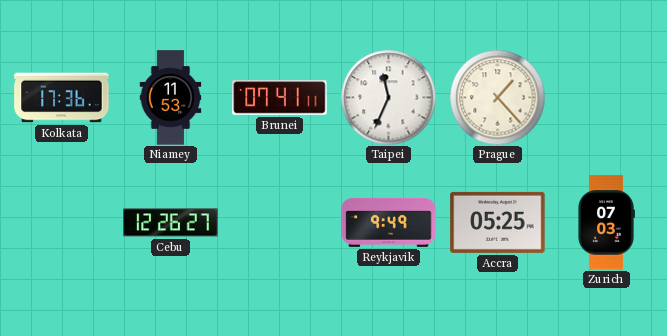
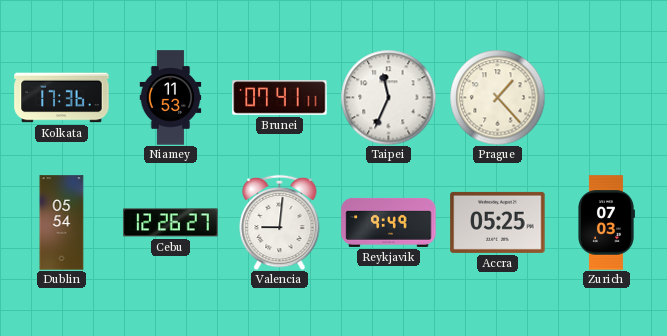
Dublin: none -> 05:54 (62, 223)
Valencia: none -> 9:01 (280, 222)
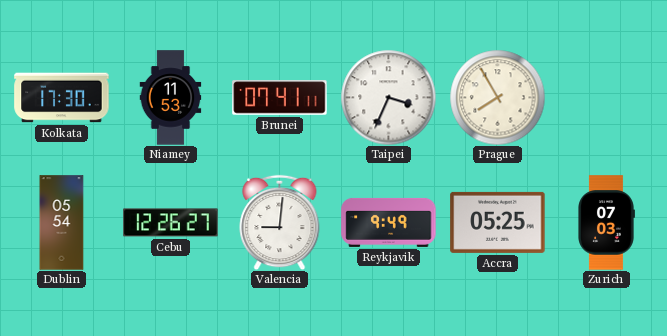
Kolkata: 17:36 -> 17:30 (62, 98)
Taipei: 11:34 -> 3:34 (388, 97)
Prague: 1:23 -> 7:55 (497, 97)
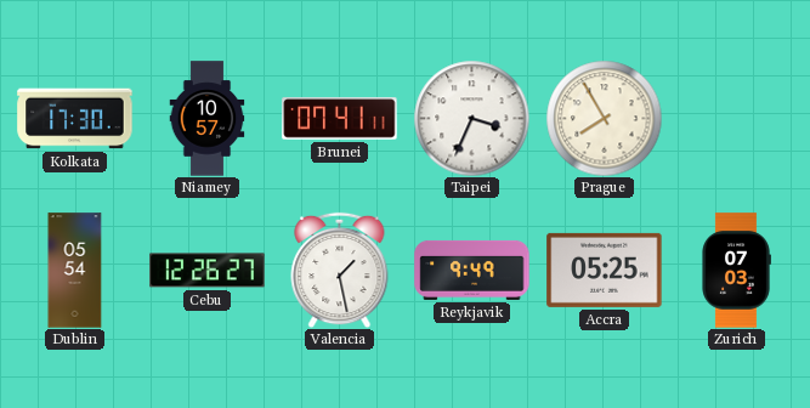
Niamey: 11:53 -> 10:57 (208, 119)
Valencia: 9:01 -> 1:28 (340, 270)
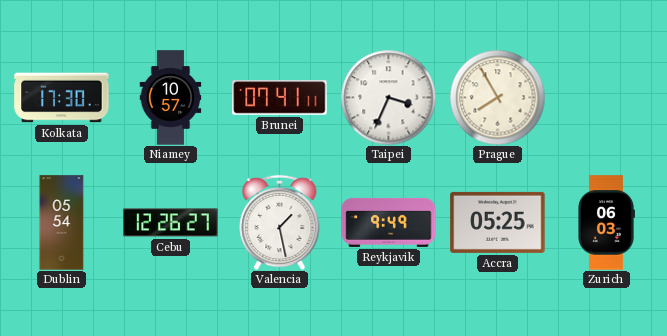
Zurich: 07:03 -> 06:03 (606, 223)
